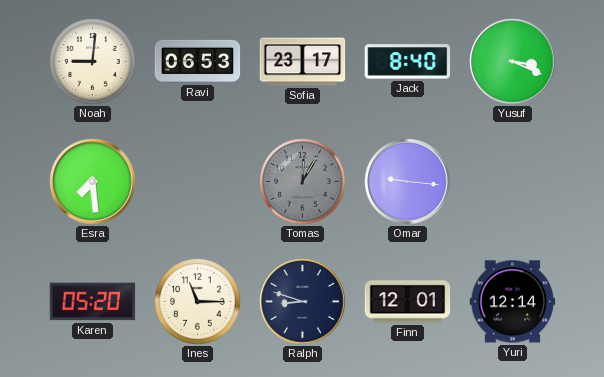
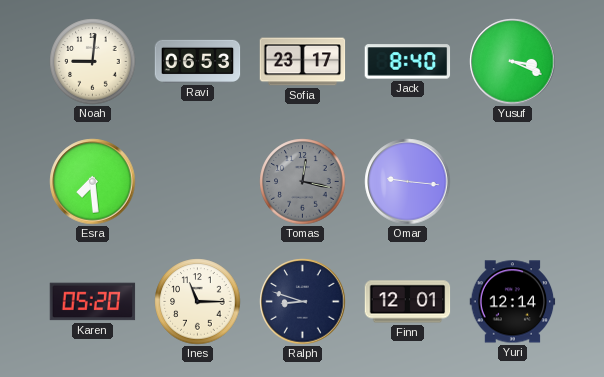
Tomas: 12:05 -> 12:17 (303, 182)
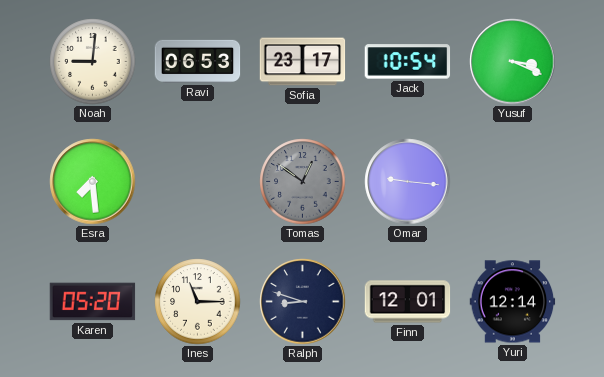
Jack: 8:40 -> 10:54 (408, 62)
Tomas: 12:17 -> 12:51 (303, 182)
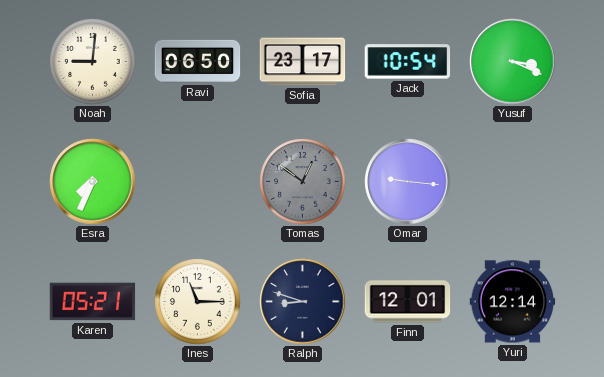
Ravi: 06:53 -> 06:50 (198, 61)
Esra: 7:29 -> 7:34 (93, 182)
Karen: 05:20 -> 05:21 (93, 302)
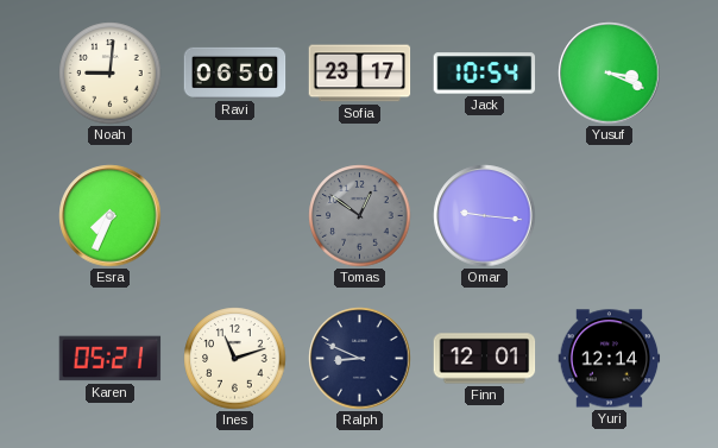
Ines: 11:15 -> 11:12 (235, 359)
Ralph: 8:48 -> 8:49 (360, 359)
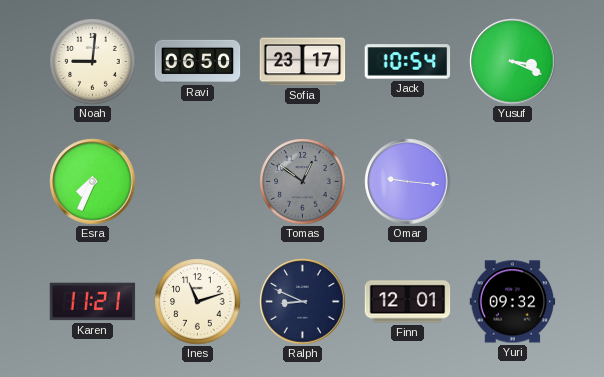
Karen: 05:21 -> 11:21 (93, 302)
Yuri: 12:14 -> 09:32 (513, 302)
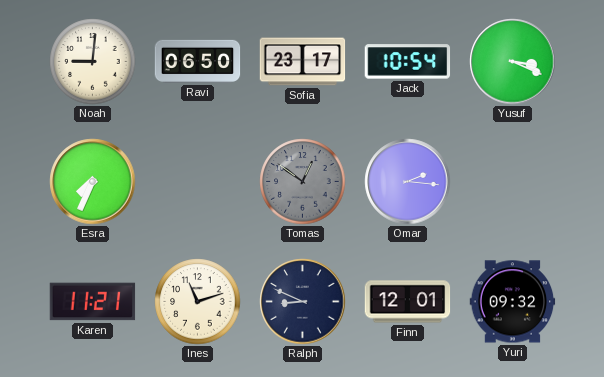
Omar: 9:16 -> 2:16 (408, 182)
